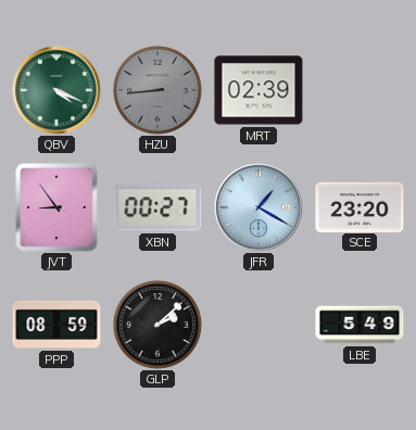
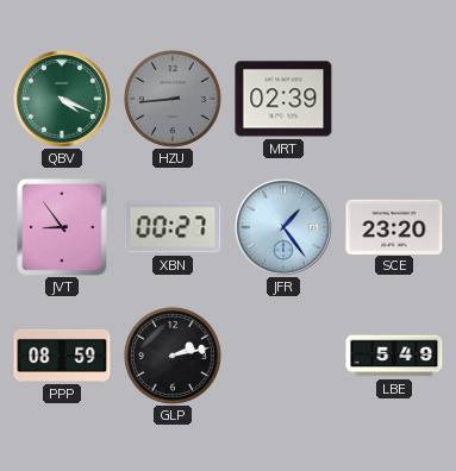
JFR: 1:20 -> 1:24 (285, 228)
GLP: 2:08 -> 2:13 (173, 356)
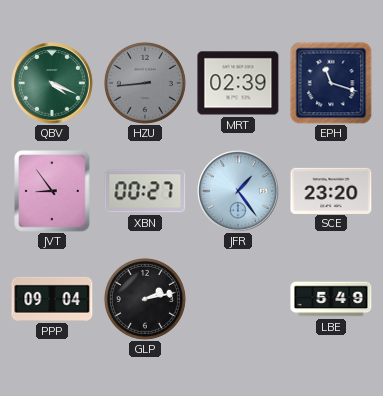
EPH: none -> 11:18 (331, 83)
PPP: 08:59 -> 09:04 (52, 299)
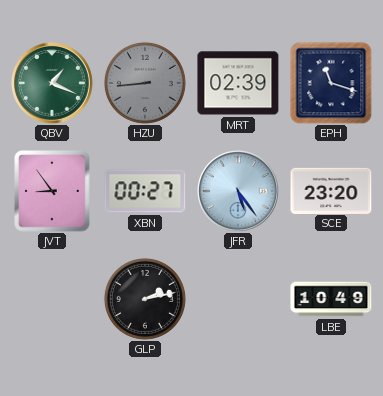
QBV: 4:19 -> 1:19 (53, 84)
JFR: 1:24 -> 5:24 (239, 192)
PPP: 09:04 -> none (52, 299)
LBE: 5:49 -> 10:49 (331, 299)
